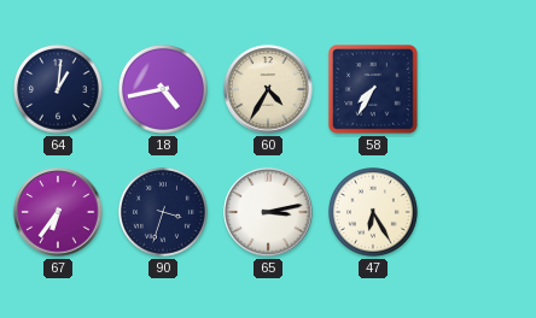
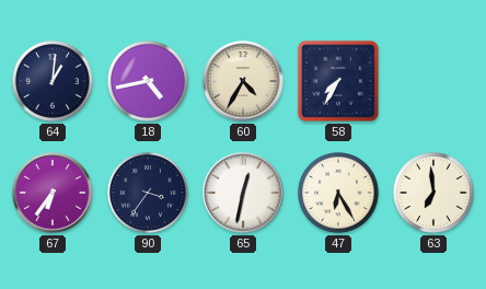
90: 3:33 -> 3:36 (149, 194)
65: 3:13 -> 12:32 (243, 193)
63: none -> 6:59 (435, 194)
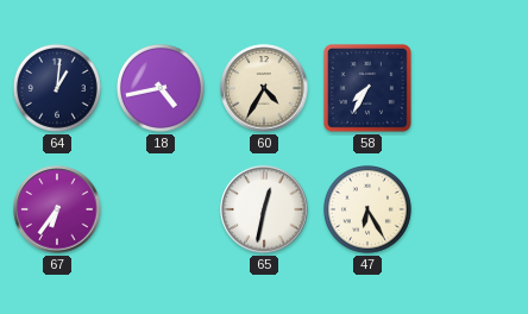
90: 3:36 -> none (149, 194)
63: 6:59 -> none (435, 194)
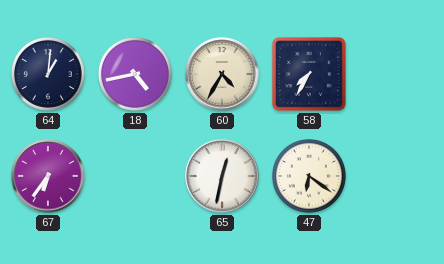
47: 6:25 -> 6:21 (310, 177)
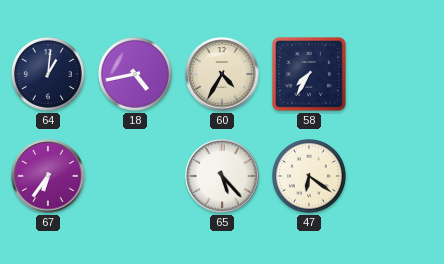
65: 12:32 -> 5:23 (222, 176)
